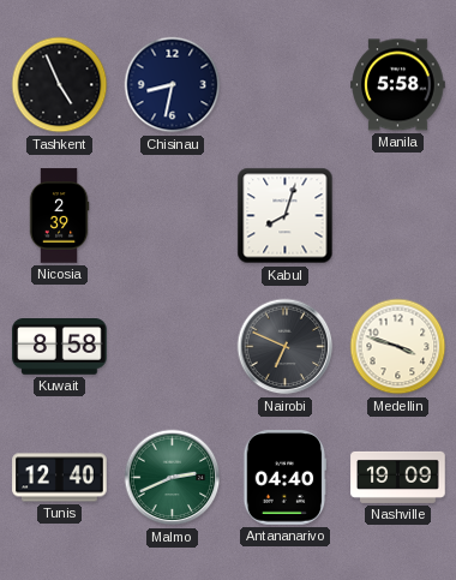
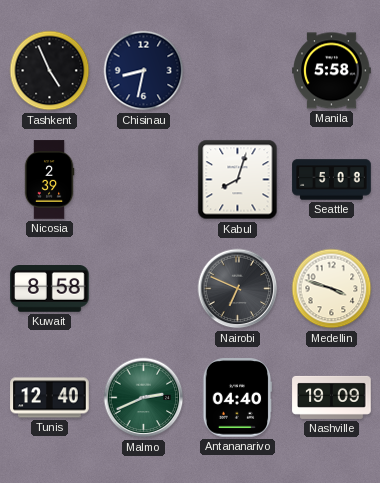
Seattle: none -> 5:08 (332, 180)
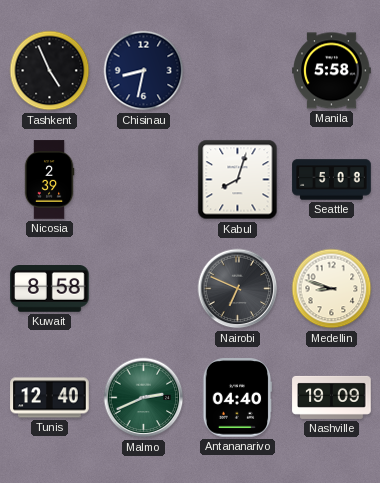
Medellin: 3:48 -> 8:48 (332, 289)
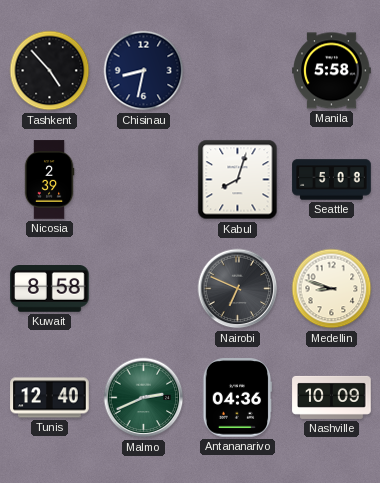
Tashkent: 4:56 -> 4:53 (50, 71)
Antananarivo: 04:40 -> 04:36 (237, 398)
Nashville: 19:09 -> 10:09 (332, 397)
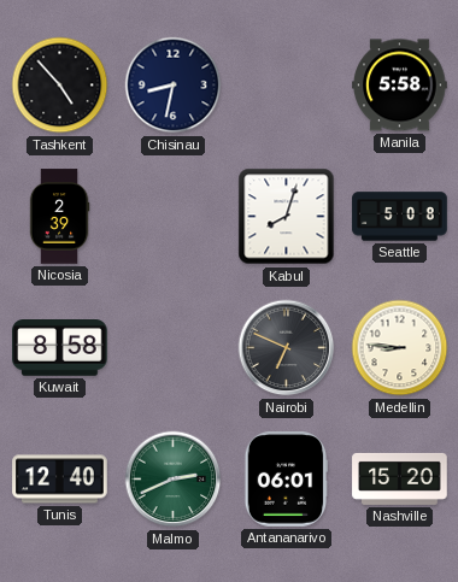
Medellin: 8:48 -> 8:46 (400, 348)
Antananarivo: 04:36 -> 06:01 (286, 480)
Nashville: 10:09 -> 15:20 (400, 478)
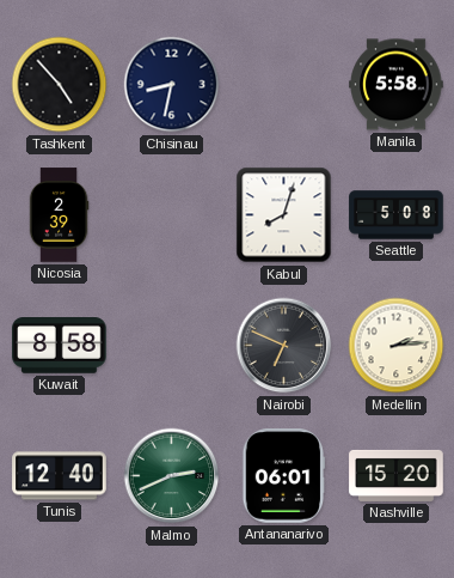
Medellin: 8:46 -> 2:14 (397, 346)
